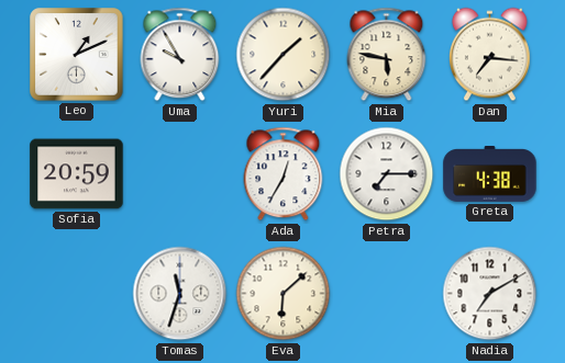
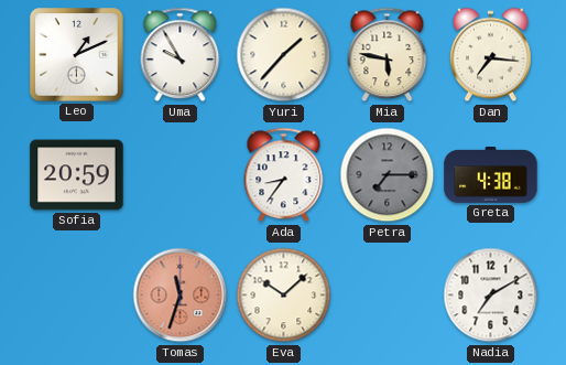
Ada: 12:35 -> 8:36 (284, 175)
Petra dial: white -> grey (388, 175)
Tomas dial: white -> salmon (181, 296)
Eva: 6:08 -> 10:08 (284, 296)
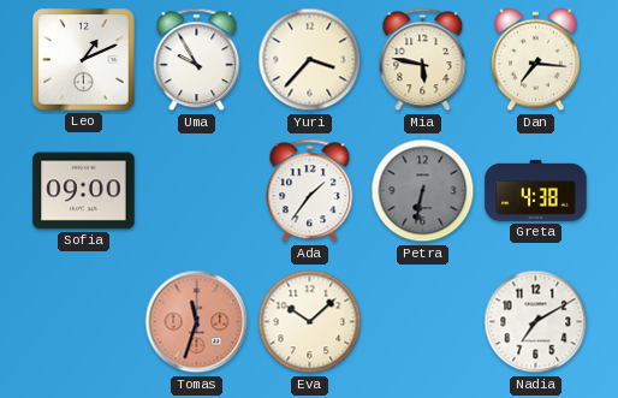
Yuri: 1:37 -> 3:37 (310, 60)
Sofia: 20:59 -> 09:00 (84, 191)
Ada: 8:36 -> 1:36 (310, 191)
Petra: 7:15 -> 6:32 (423, 191)
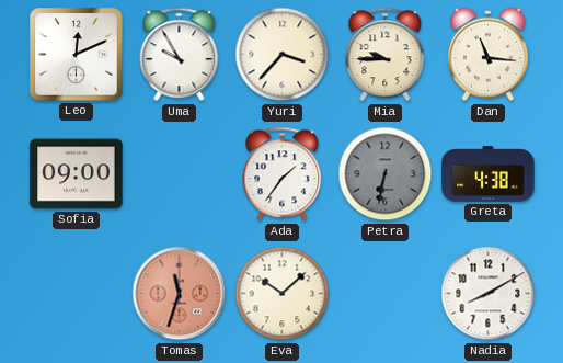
Leo: 1:11 -> 12:11 (77, 55)
Mia: 5:47 -> 9:45 (386, 55)
Dan: 7:16 -> 11:16 (489, 55)
Nadia: 7:10 -> 8:10 (489, 294)
